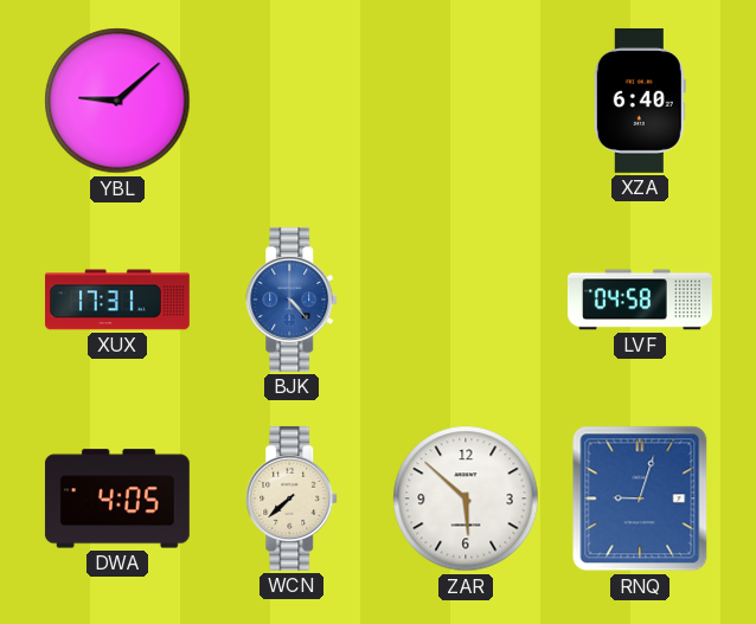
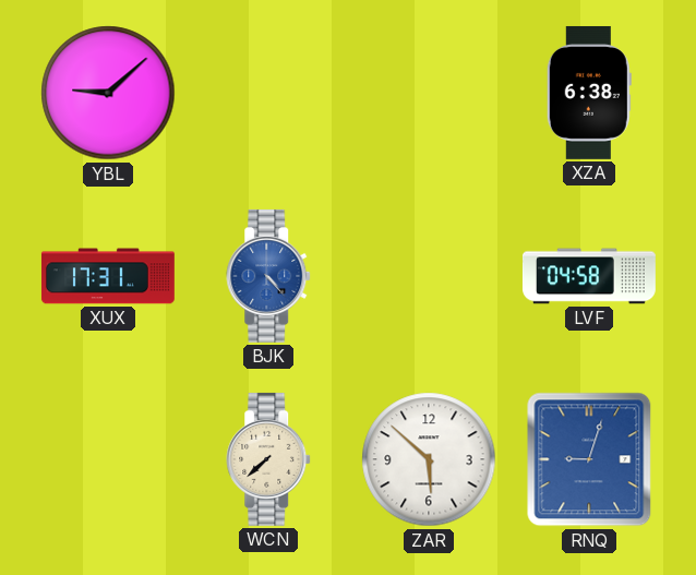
XZA: 6:40 -> 6:38 (589, 93)
DWA: 4:05 -> none (117, 498)
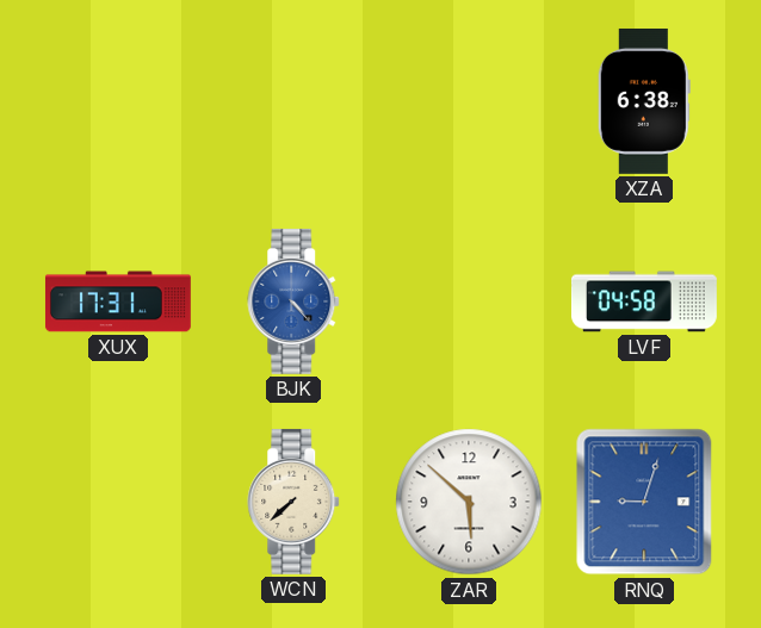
YBL: 9:08 -> none (108, 93)
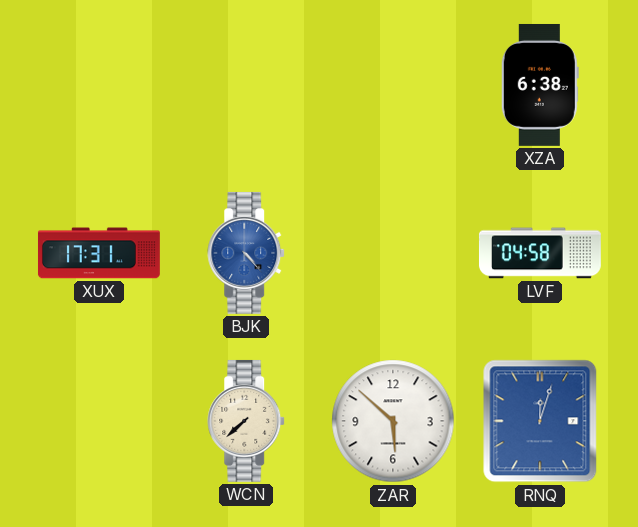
RNQ: 9:03 -> 12:03 (540, 421)
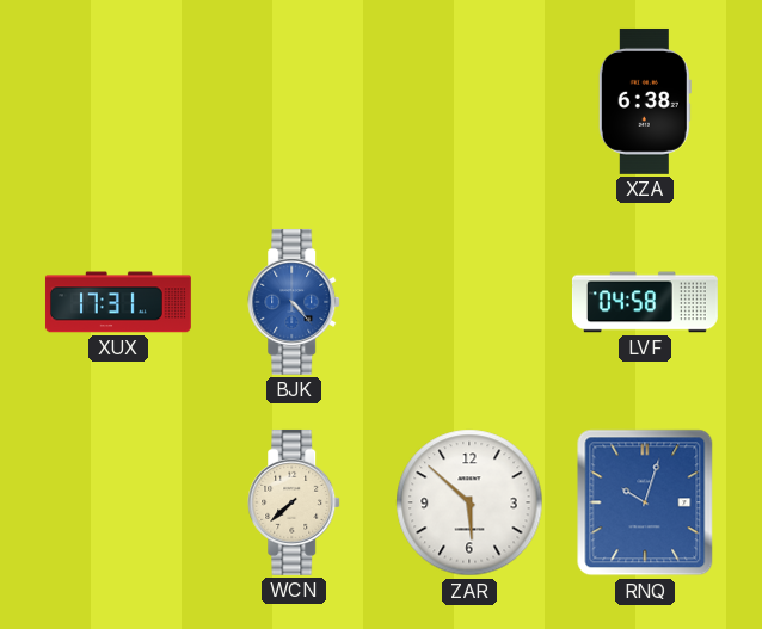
RNQ: 12:03 -> 10:03 (645, 502)
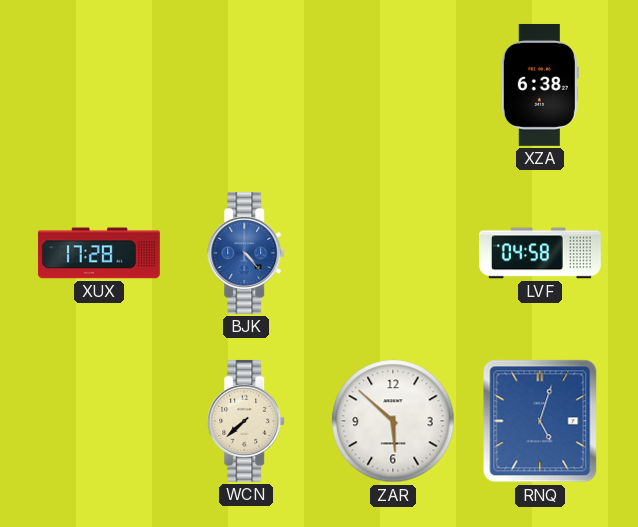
XUX: 17:31 -> 17:28 (99, 253)
RNQ: 10:03 -> 5:03 (540, 421)
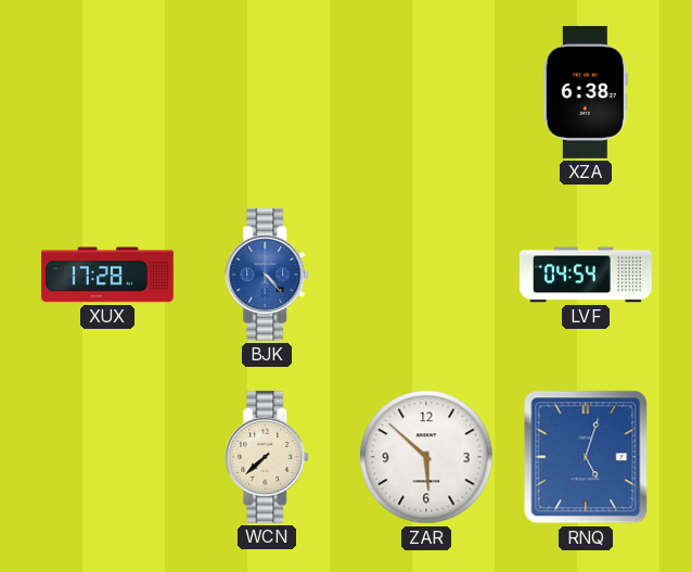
LVF: 04:58 -> 04:54 (586, 275)
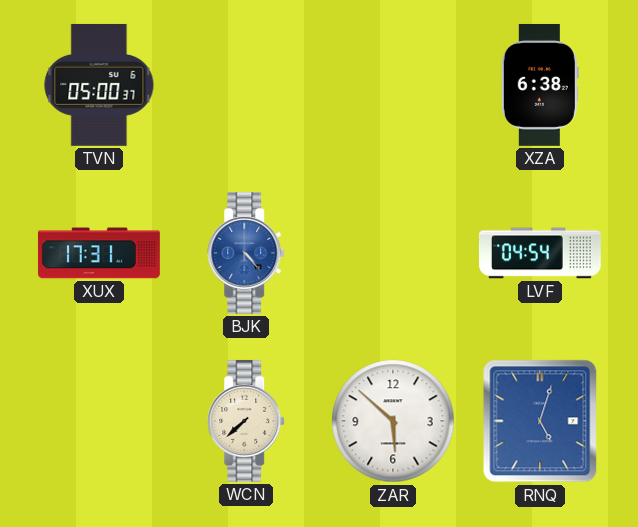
TVN: none -> 05:00 (99, 85)
XUX: 17:28 -> 17:31 (99, 253)
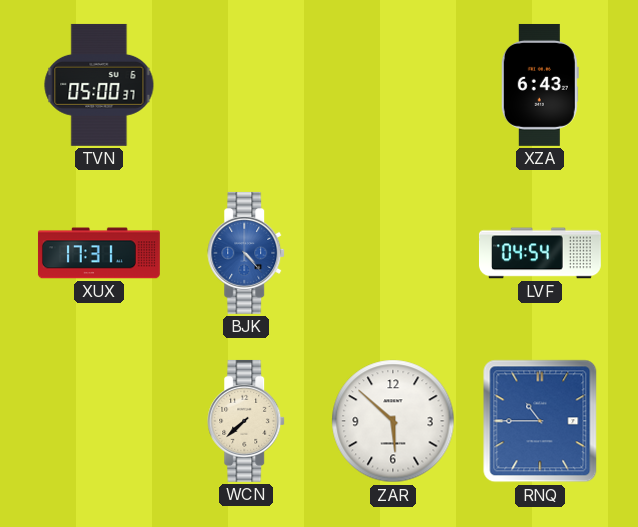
XZA: 6:38 -> 6:43 (540, 85)
RNQ: 5:03 -> 10:45 (540, 421)
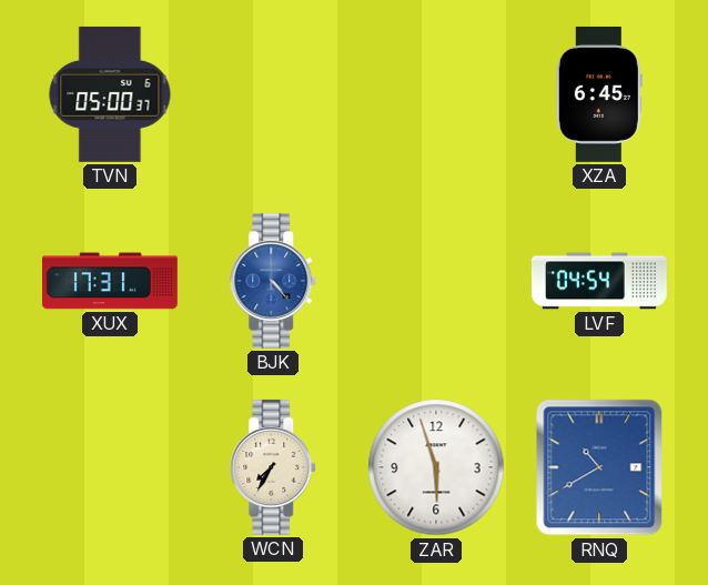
XZA: 6:43 -> 6:45 (599, 94)
WCN: 7:38 -> 7:35 (274, 467)
ZAR: 5:52 -> 5:57 (436, 467)
RNQ: 10:45 -> 10:40 (599, 467)
